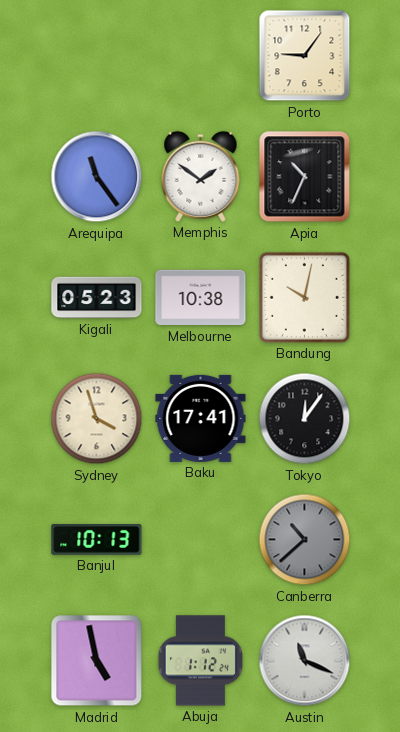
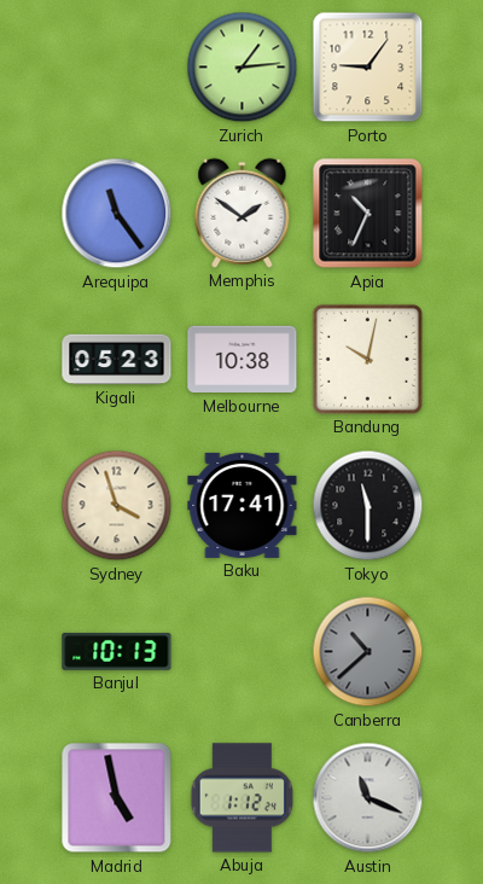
Zurich: none -> 1:14 (243, 68)
Tokyo: 12:06 -> 11:30 (368, 506)
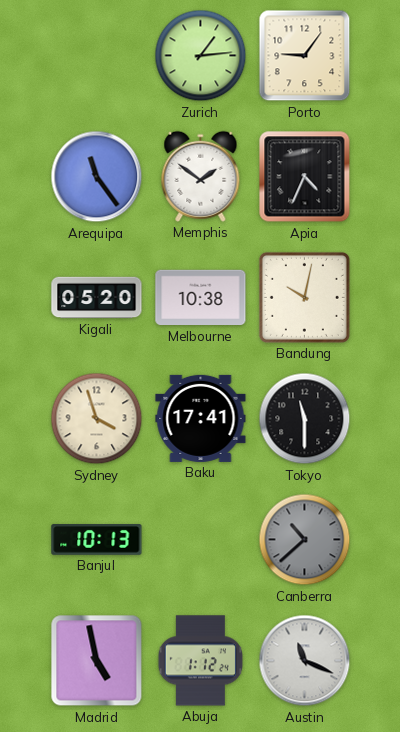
Apia: 10:34 -> 4:34 (305, 177)
Kigali: 05:23 -> 05:20 (97, 298)
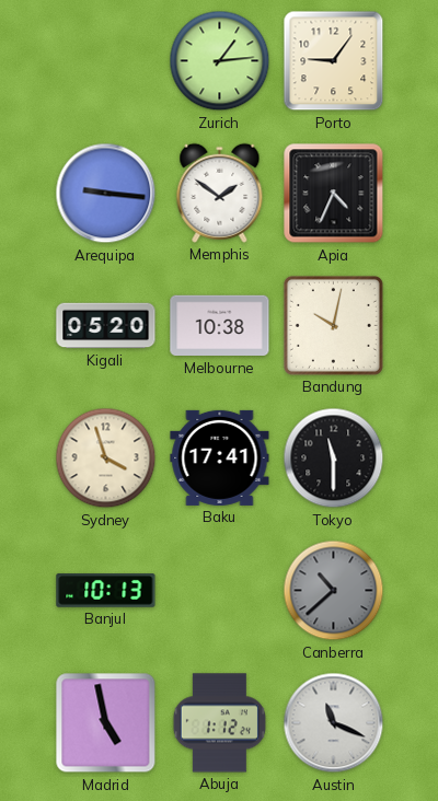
Arequipa: 11:24 -> 9:16 (106, 194)
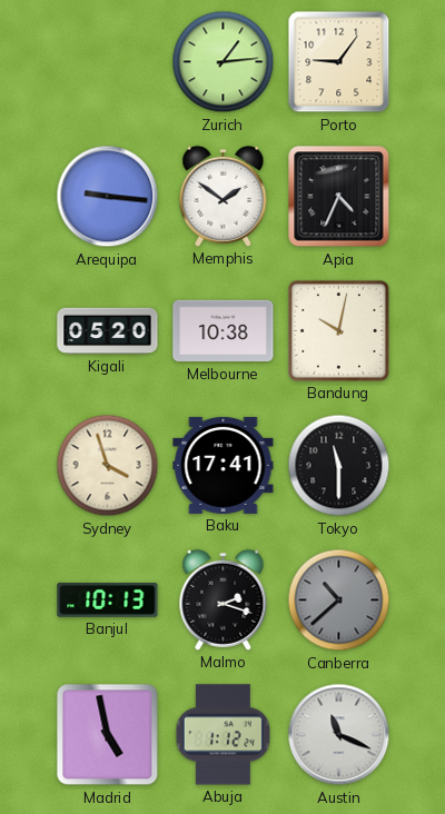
Malmo: none -> 2:18 (224, 599)
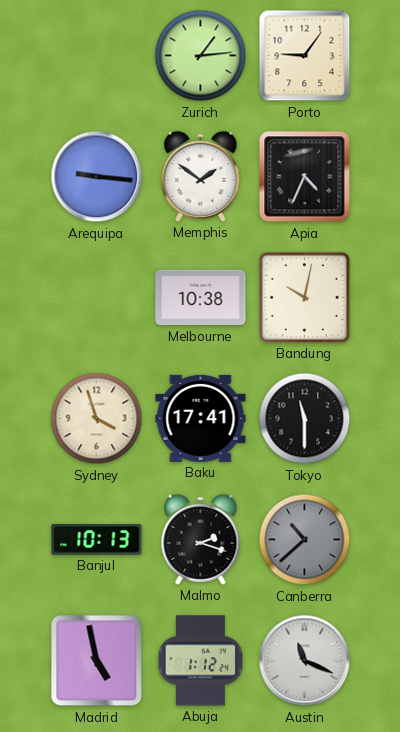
Kigali: 05:20 -> none (108, 331)
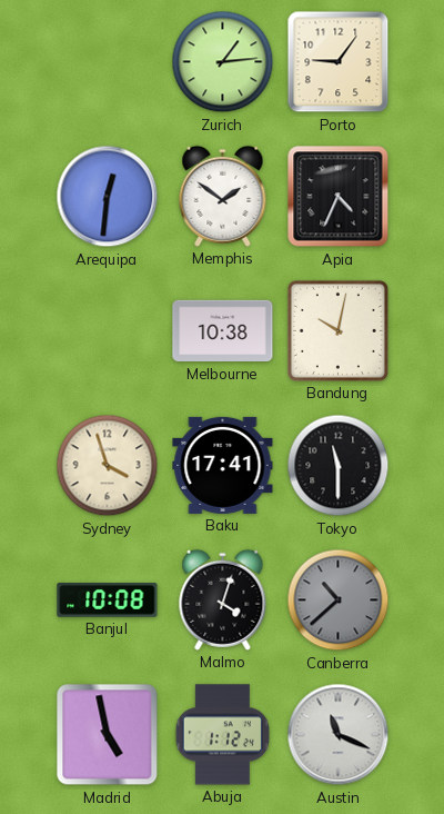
Arequipa: 9:16 -> 12:31 (108, 197)
Banjul: 10:13 -> 10:08 (108, 600)
Malmo: 2:18 -> 4:03 (223, 599)
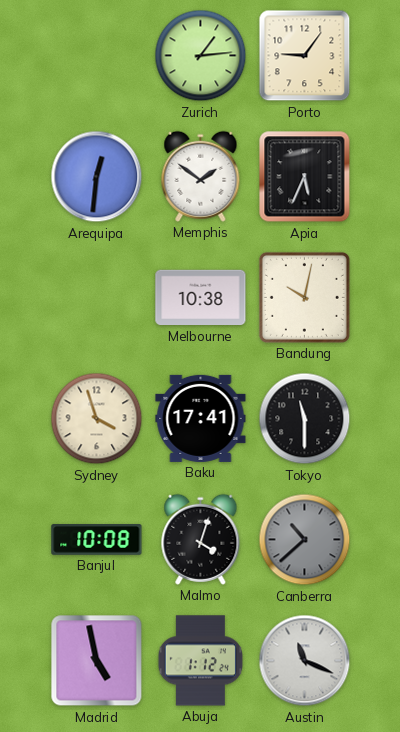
Apia: 4:34 -> 5:34 (305, 177)
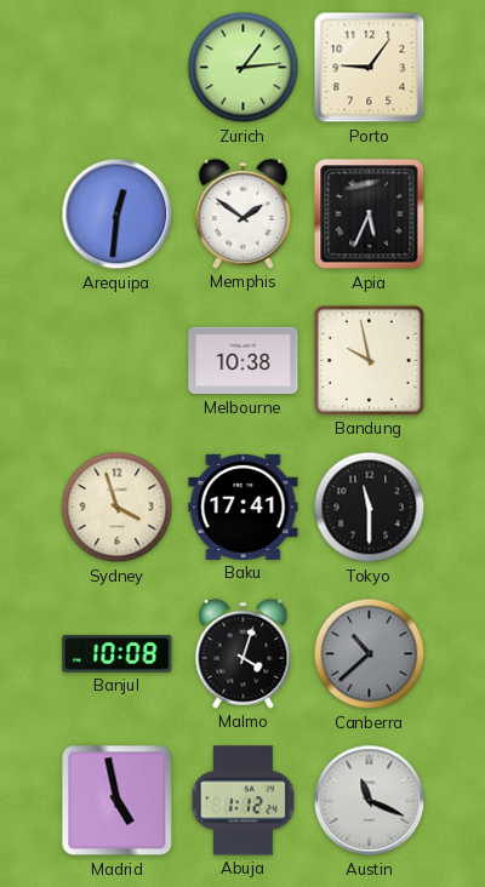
Bandung: 10:02 -> 9:58 (369, 360)
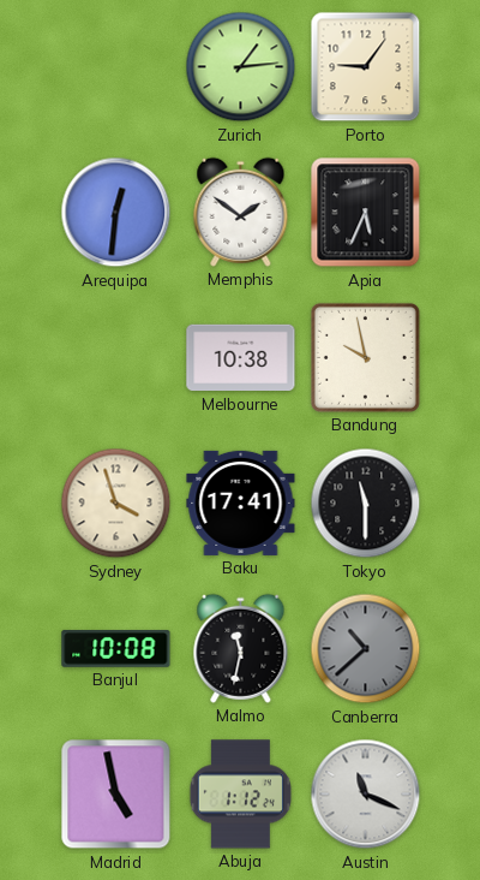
Malmo: 4:03 -> 11:32 (241, 648)
